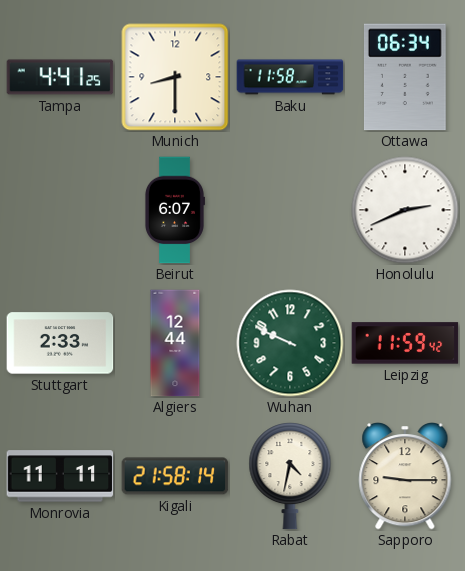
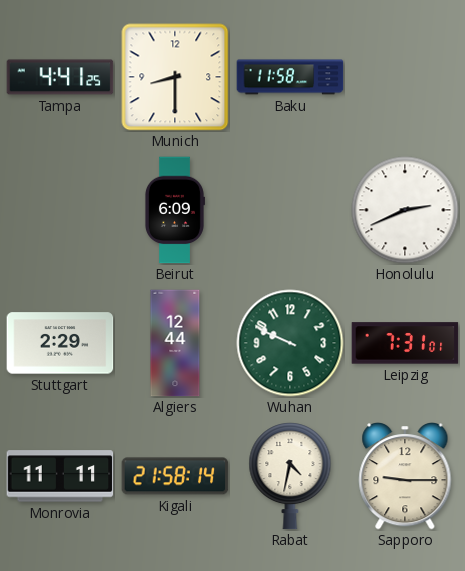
Ottawa: 06:34 -> none (405, 77)
Beirut: 6:07 -> 6:09 (174, 210)
Stuttgart: 2:33 -> 2:29 (60, 343)
Leipzig: 11:59 -> 7:31 (405, 343)
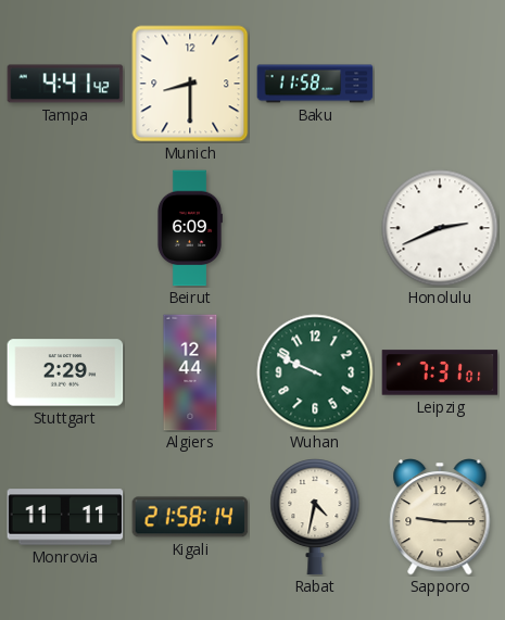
Tampa: 4:41:25 -> 4:41:42 (65, 84)
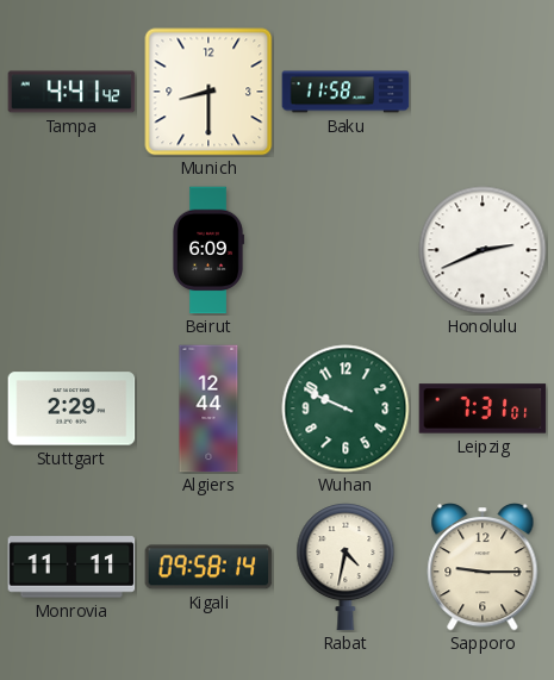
Kigali: 21:58 -> 09:58 (208, 567)
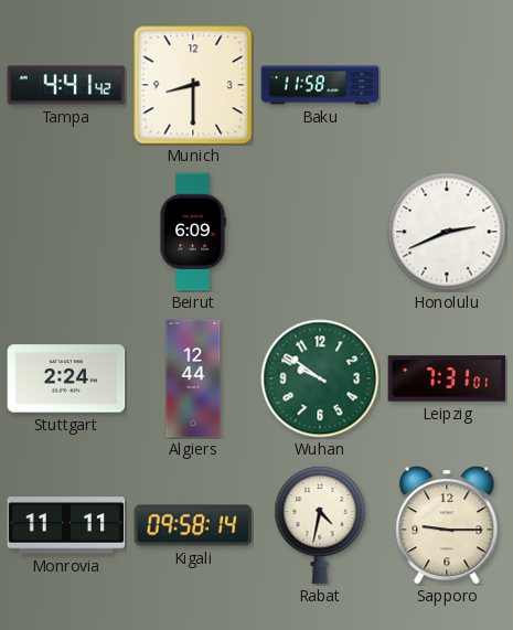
Stuttgart: 2:29 -> 2:24 (66, 378)
Wuhan: 9:49 -> 9:51 (320, 378)
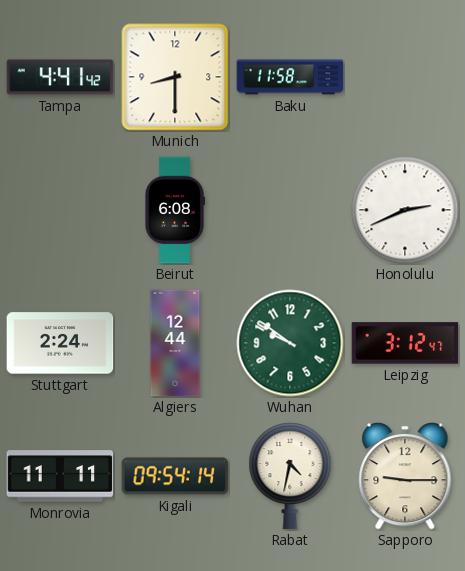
Beirut: 6:09 -> 6:08 (174, 210)
Leipzig: 7:31 -> 3:12 (405, 343)
Kigali: 09:58 -> 09:54 (175, 476)
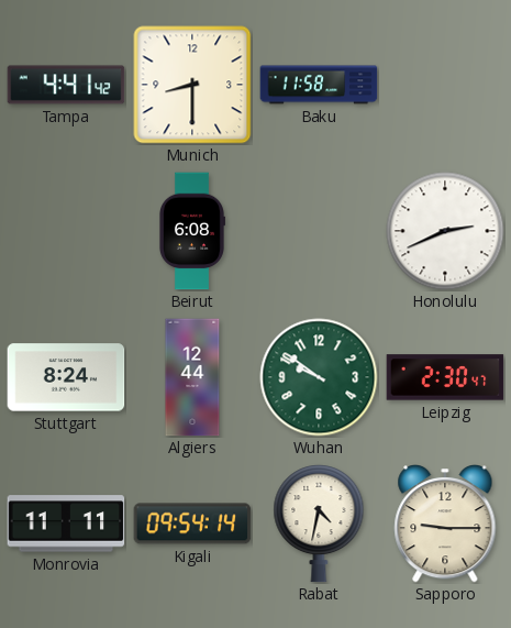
Stuttgart: 2:24 -> 8:24 (66, 377)
Leipzig: 3:12 -> 2:30 (445, 377)
